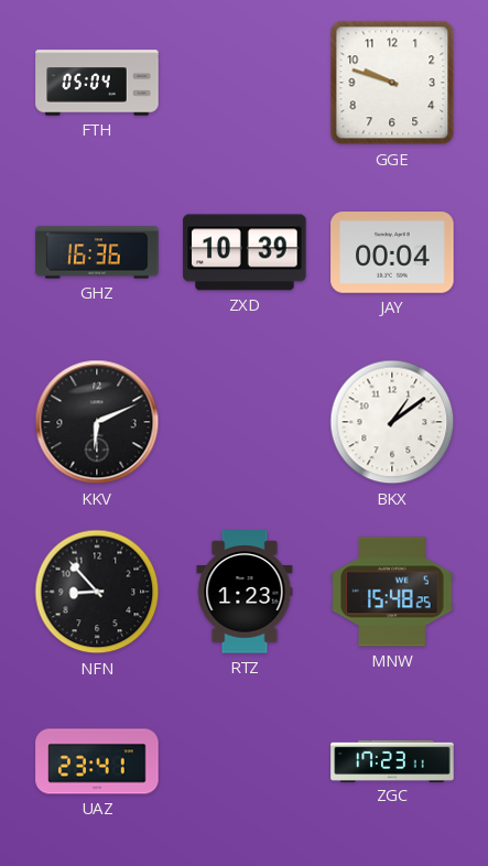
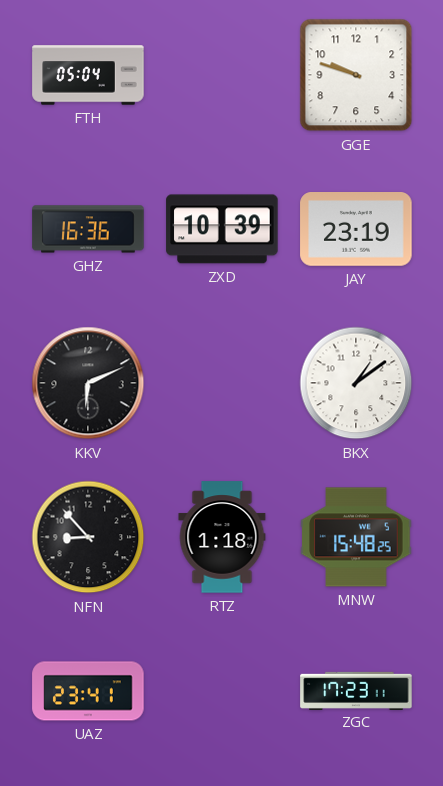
JAY: 00:04 -> 23:19 (356, 230)
RTZ: 1:23 -> 1:18 (222, 537)
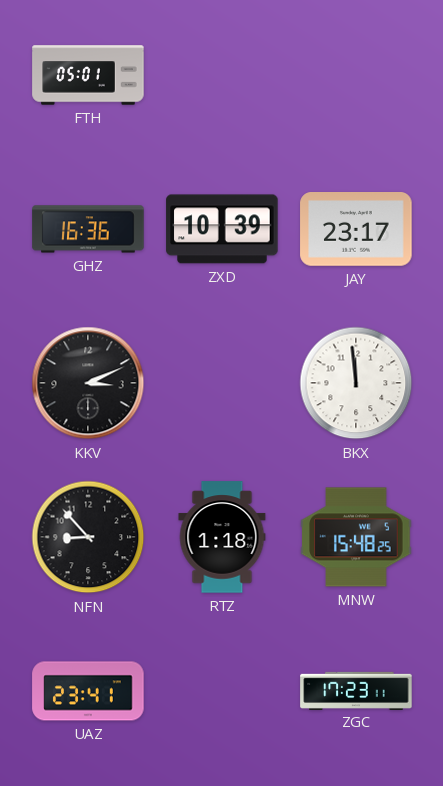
FTH: 05:04 -> 05:01 (88, 75)
GGE: 9:48 -> none (356, 75)
JAY: 23:19 -> 23:17 (356, 230)
KKV: 6:11 -> 3:11 (88, 383)
BKX: 1:09 -> 11:59 (356, 383)
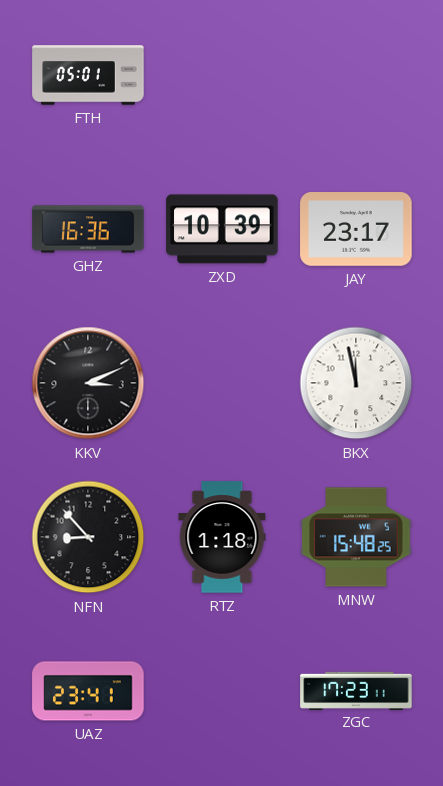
BKX: 11:59 -> 11:58 (356, 383)
